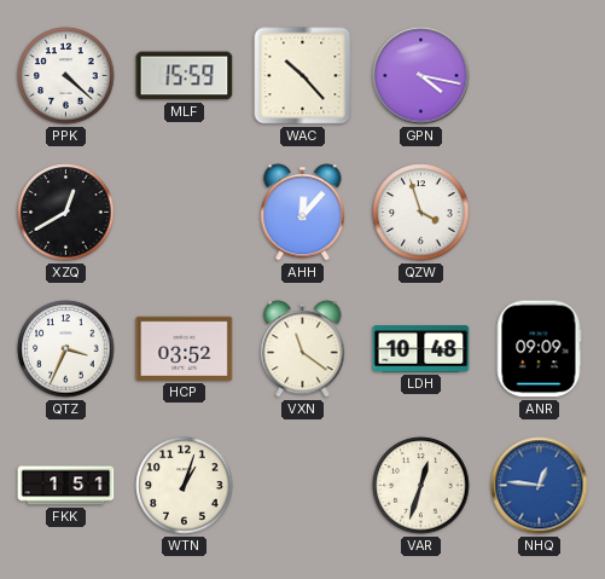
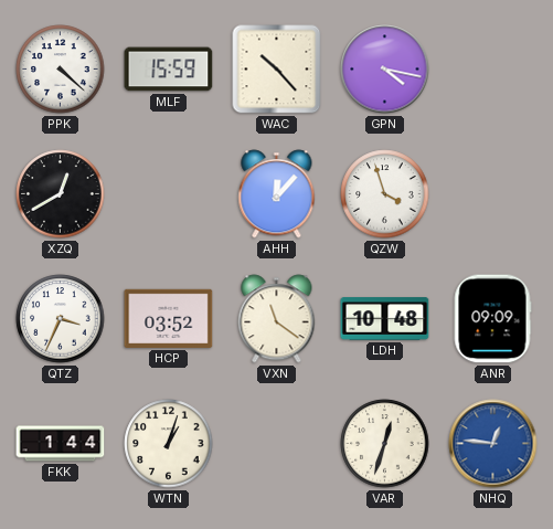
FKK: 1:51 -> 1:44 (61, 444)
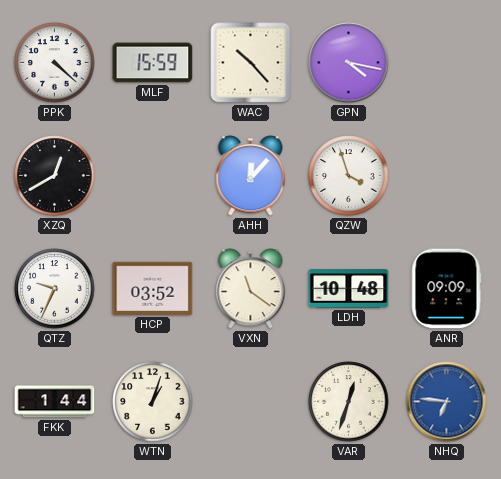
QTZ: 3:34 -> 9:34 (55, 289)
NHQ: 12:46 -> 6:46 (447, 402)
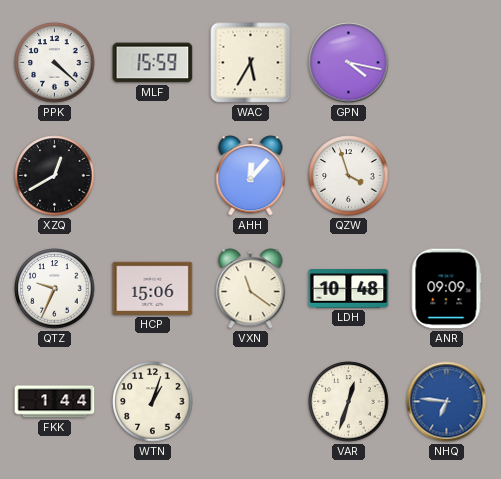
WAC: 10:23 -> 5:35 (251, 63)
HCP: 03:52 -> 15:06 (153, 288)
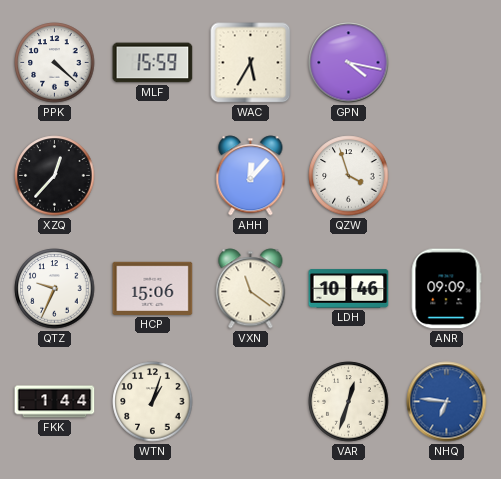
XZQ: 12:40 -> 12:37 (55, 176)
LDH: 10:48 -> 10:46 (349, 289)
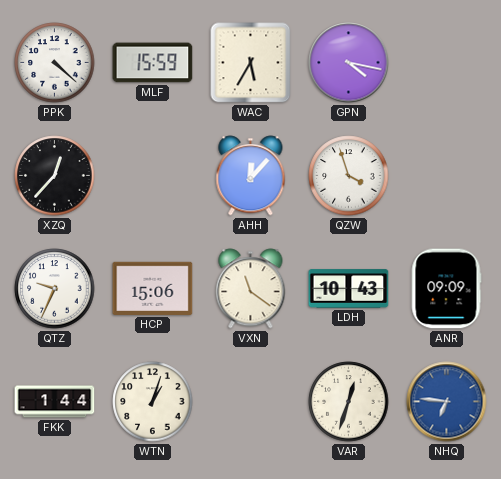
LDH: 10:46 -> 10:43 (349, 289)
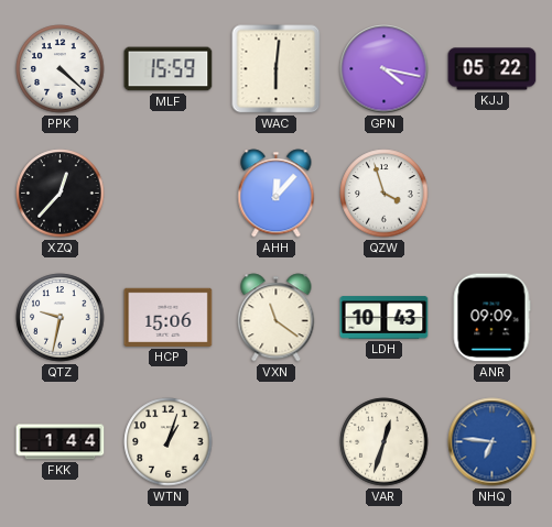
WAC: 5:35 -> 6:01 (277, 69)
KJJ: none -> 05:22 (493, 69)
QTZ: 9:34 -> 9:32 (61, 318)
